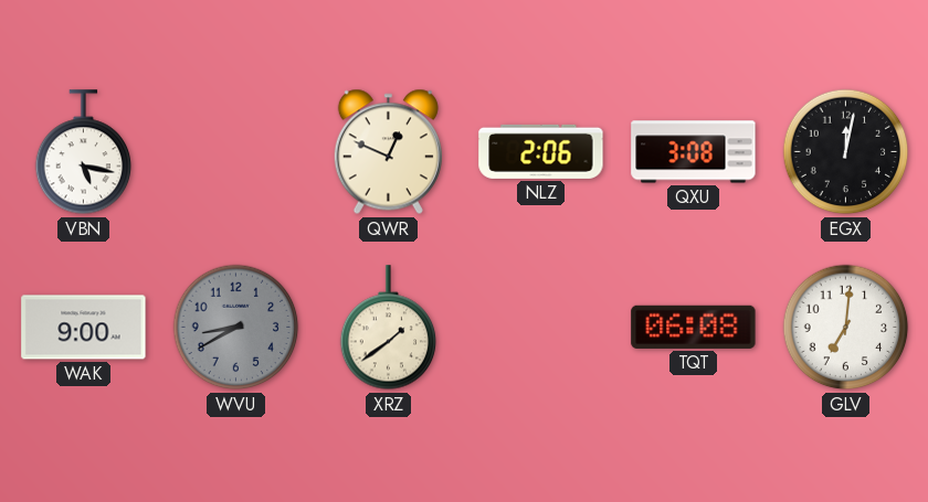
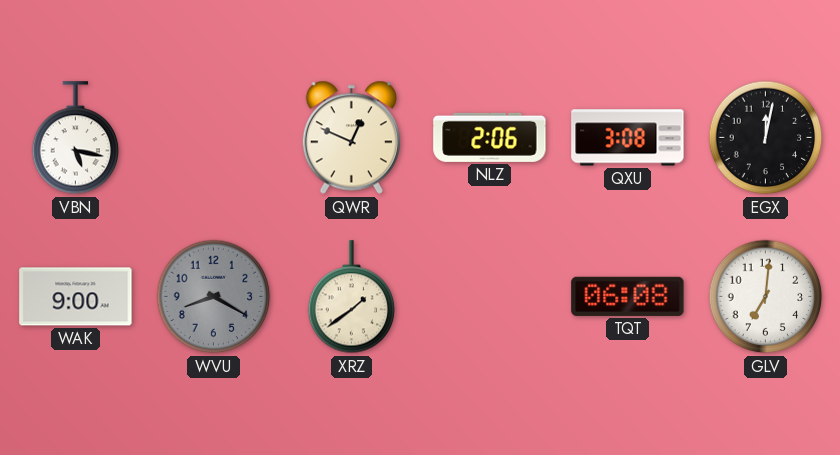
WVU: 8:40 -> 8:20 (214, 297)
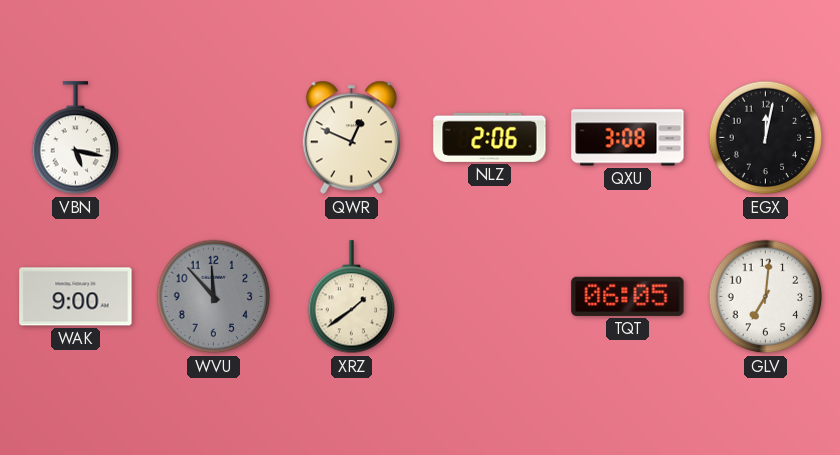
WVU: 8:20 -> 11:53 (214, 297)
TQT: 06:08 -> 06:05 (628, 296)
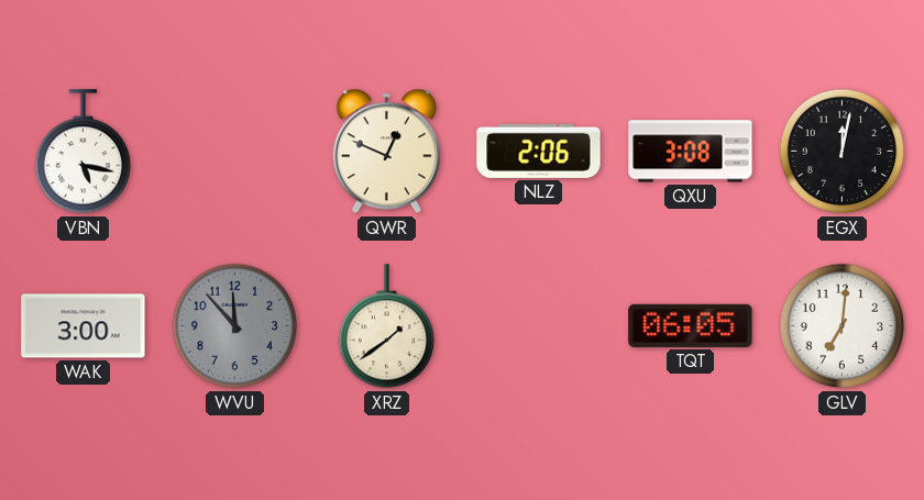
WAK: 9:00 -> 3:00 (84, 326)
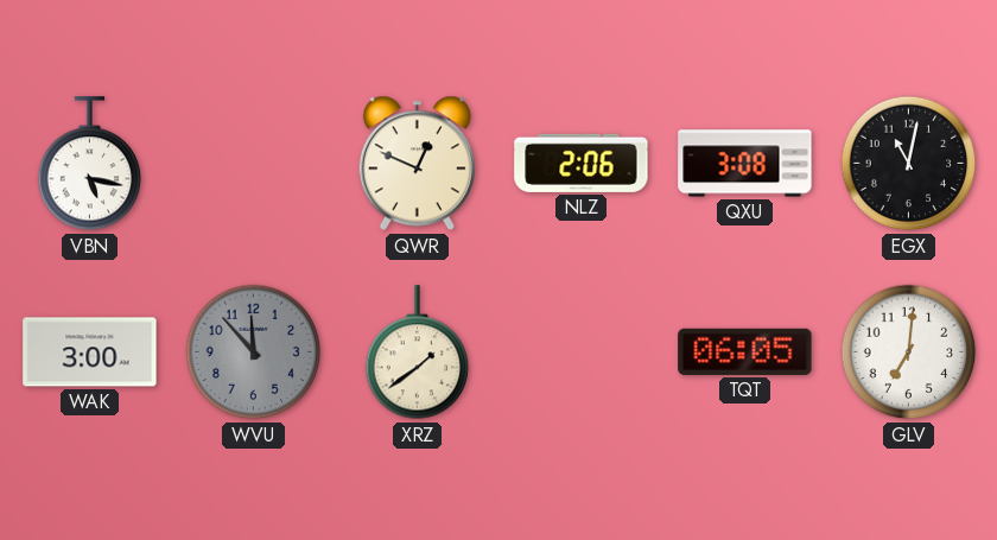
EGX: 12:02 -> 11:02 (909, 164)
